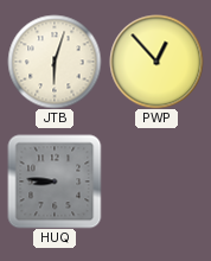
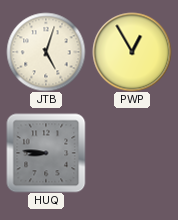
JTB: 6:03 -> 5:03 (46, 52)
PWP: 12:53 -> 12:55 (132, 52)
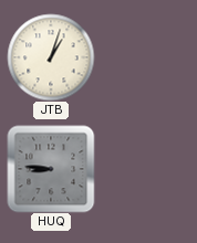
JTB: 5:03 -> 1:03 (51, 57)
PWP: 12:55 -> none (132, 52)
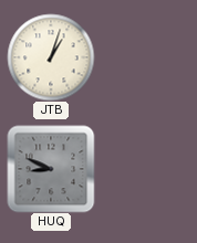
HUQ: 8:46 -> 8:49 (51, 169)
